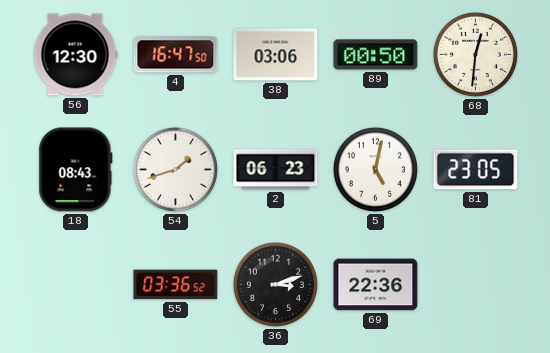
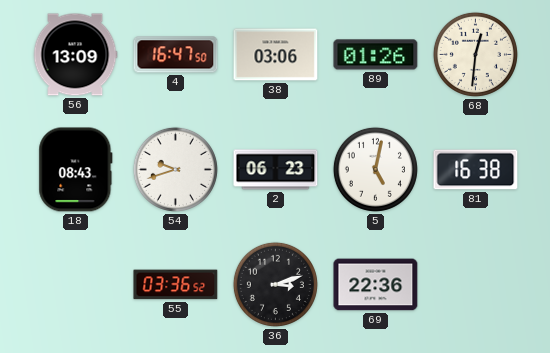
56: 12:30 -> 13:09 (75, 55)
89: 00:50 -> 01:26 (376, 55)
54: 1:42 -> 9:42 (175, 169)
81: 23:05 -> 16:38 (476, 170)
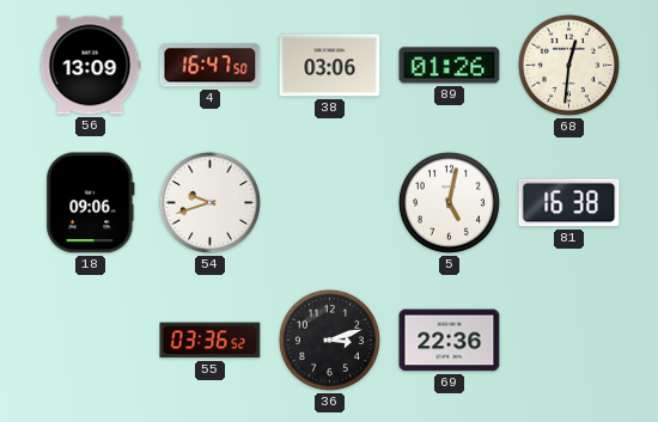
18: 08:43 -> 09:06 (91, 203)
2: 06:23 -> none (276, 170)
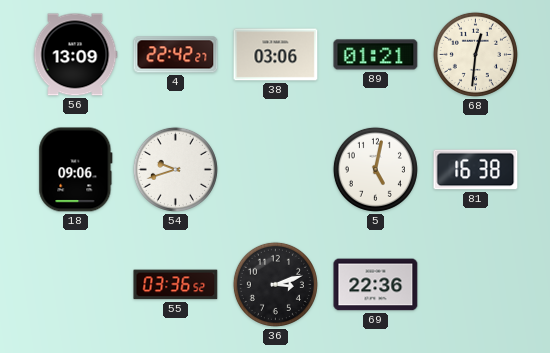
4: 16:47 -> 22:42 (176, 55)
89: 01:26 -> 01:21 (376, 55)
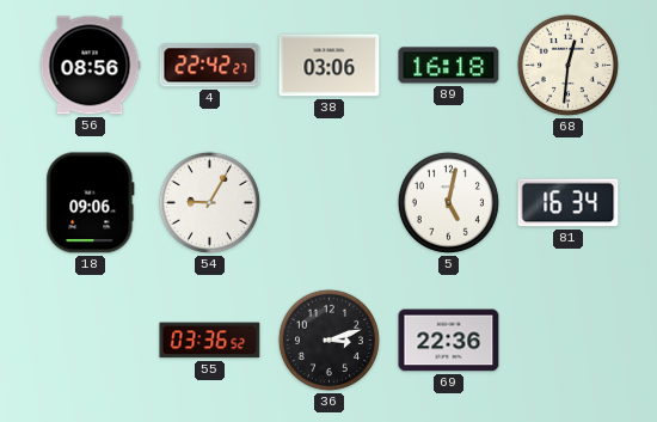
56: 13:09 -> 08:56 (90, 66)
89: 01:21 -> 16:18 (449, 66)
54: 9:42 -> 9:05 (209, 202)
81: 16:38 -> 16:34 (569, 203)
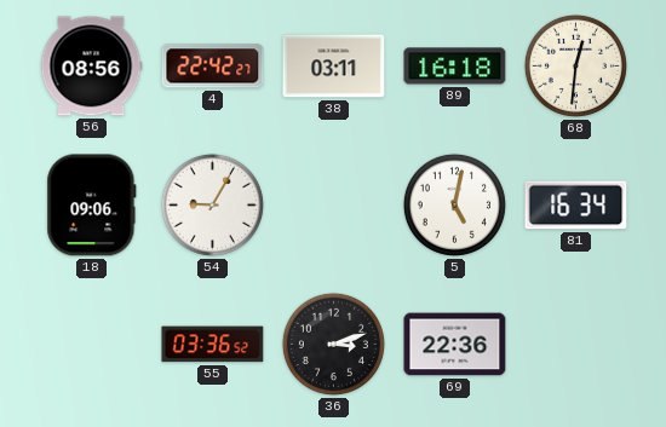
38: 03:06 -> 03:11 (334, 67)
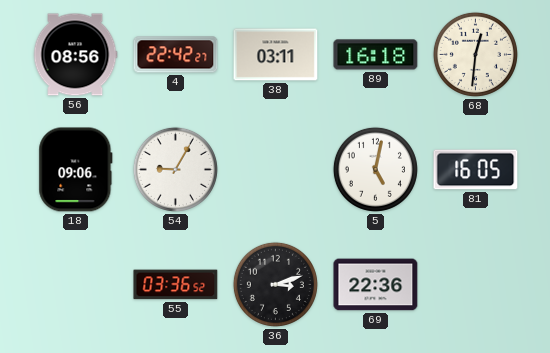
81: 16:34 -> 16:05 (476, 170)
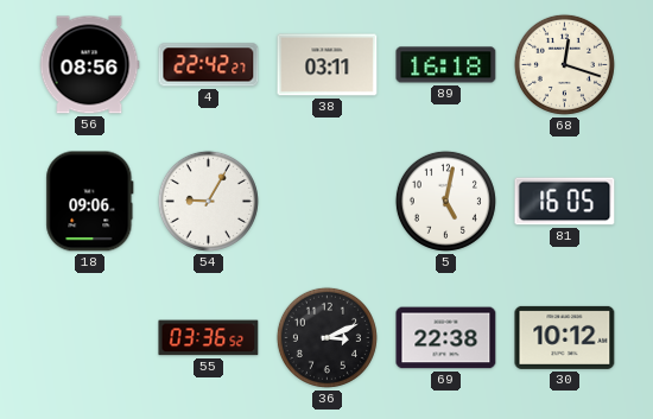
68: 12:31 -> 12:18 (564, 64)
36: 3:12 -> 3:11 (326, 337)
69: 22:36 -> 22:38 (446, 338)
30: none -> 10:12 (565, 337)
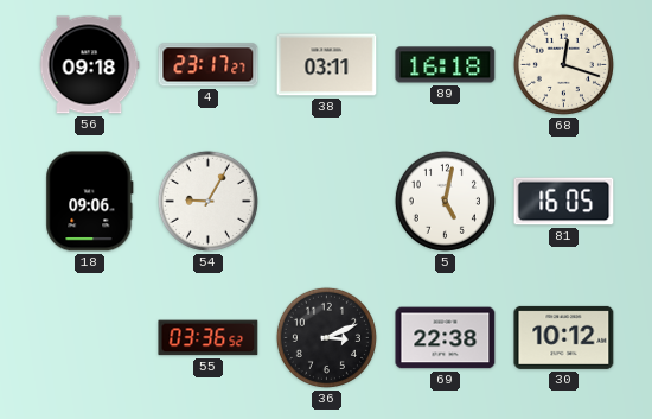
56: 08:56 -> 09:18 (89, 65)
4: 22:42 -> 23:17 (209, 65)
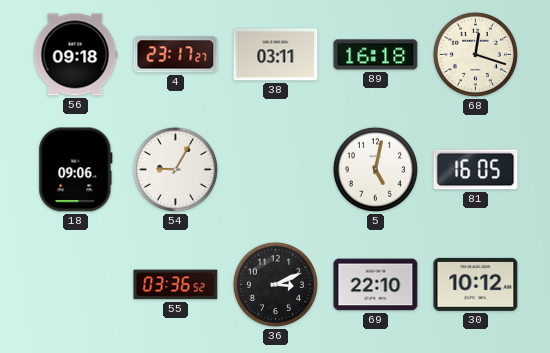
69: 22:38 -> 22:10 (376, 285)
